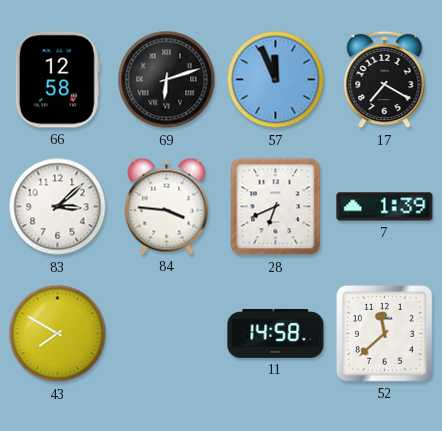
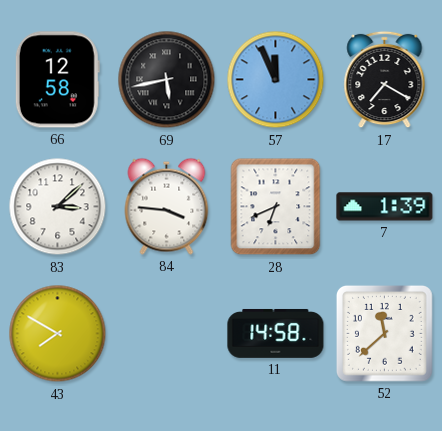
69: 6:12 -> 5:43 (167, 80)
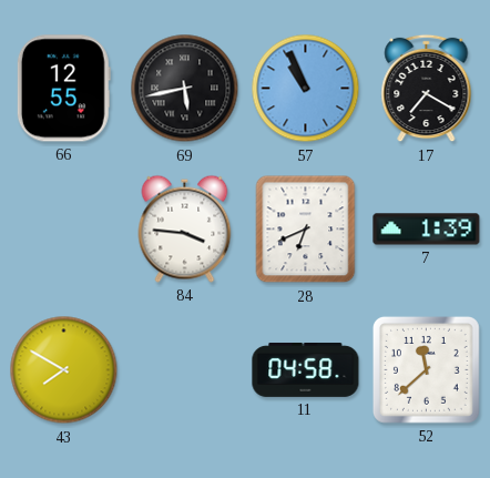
66: 12:58 -> 12:55 (63, 89)
57: 11:56 -> 10:56 (306, 89)
83: 3:08 -> none (58, 207)
11: 14:58 -> 04:58 (306, 369)
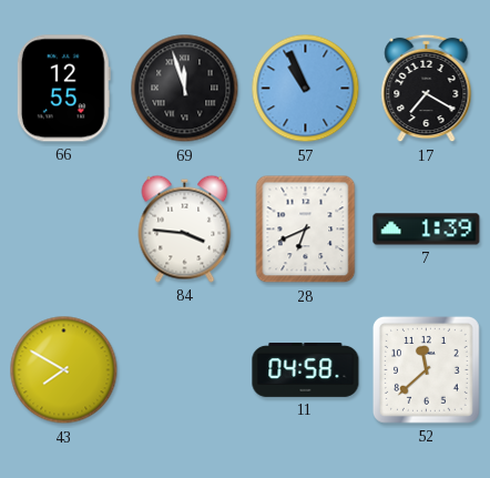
69: 5:43 -> 11:57 (185, 89)
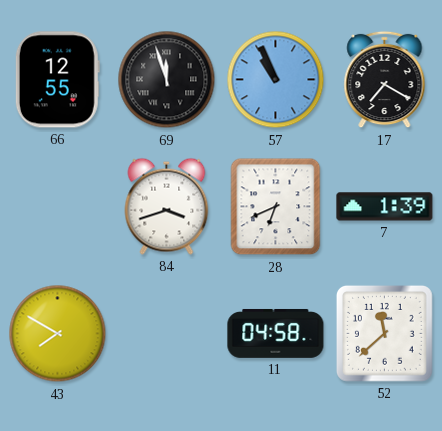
84: 3:46 -> 3:42 (167, 206)
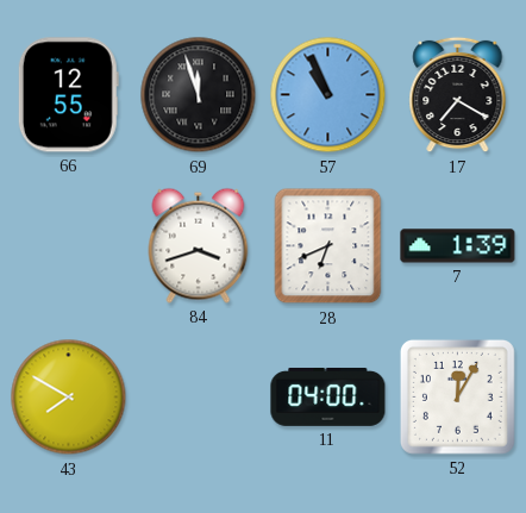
11: 04:58 -> 04:00 (328, 396)
52: 11:38 -> 12:05 (457, 396)
